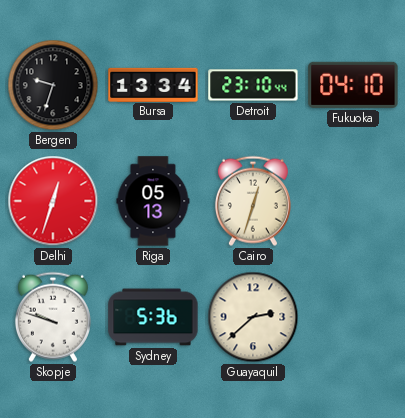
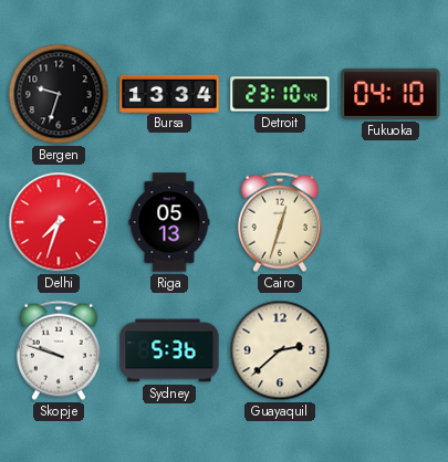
Delhi: 12:33 -> 7:33 (59, 222)
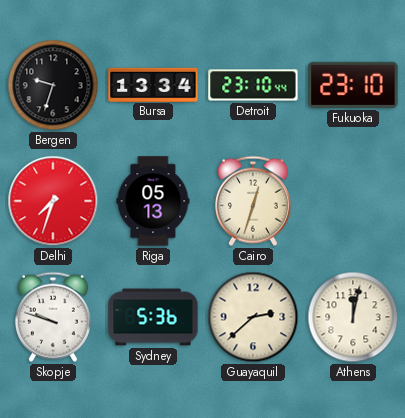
Fukuoka: 04:10 -> 23:10 (353, 85)
Athens: none -> 12:02 (353, 317)
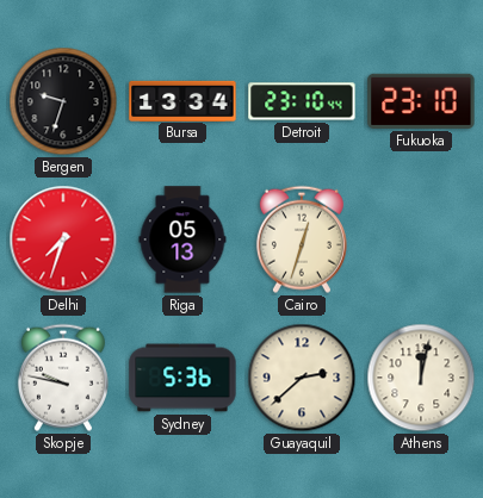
Skopje: 9:48 -> 9:47 (63, 378)
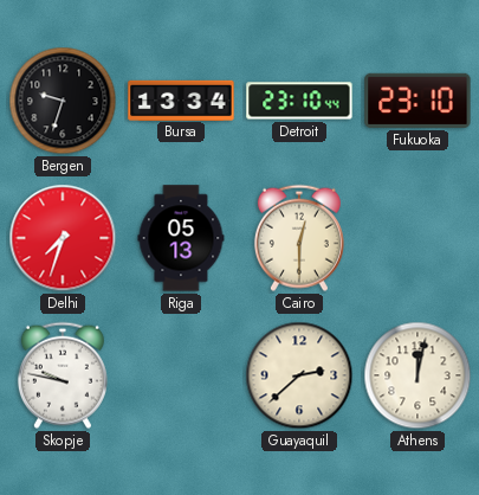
Cairo: 12:33 -> 12:30 (299, 238)
Sydney: 5:36 -> none (182, 378)
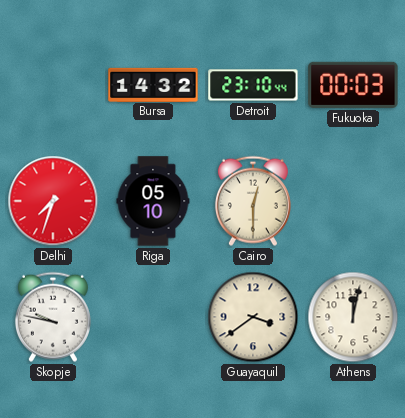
Bergen: 9:33 -> none (63, 101)
Bursa: 13:34 -> 14:32 (153, 84)
Fukuoka: 23:10 -> 00:03 (353, 85)
Riga: 05:13 -> 05:10 (153, 201)
Guayaquil: 2:38 -> 3:39 (253, 317)
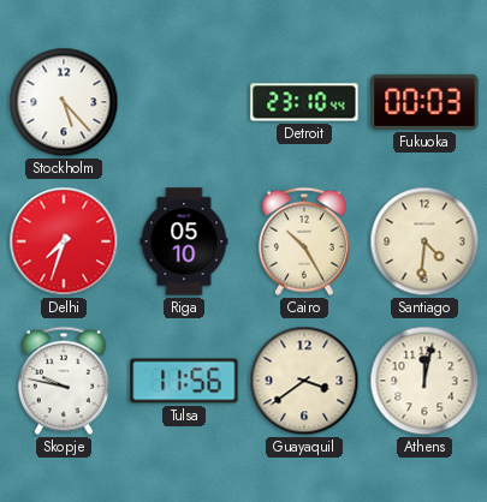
Stockholm: none -> 5:23 (64, 102)
Bursa: 14:32 -> none (153, 84)
Cairo: 12:30 -> 10:25 (304, 241)
Santiago: none -> 4:31 (424, 241)
Tulsa: none -> 11:56 (184, 381)
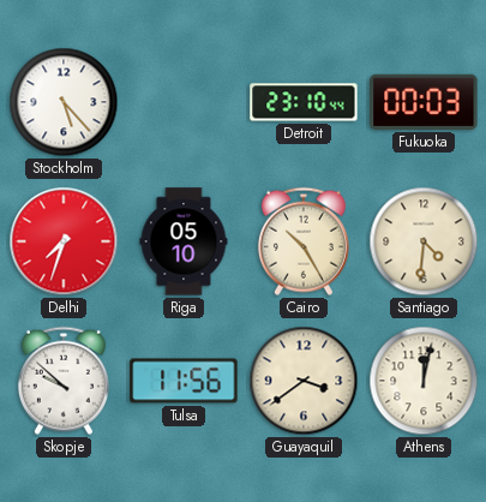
Skopje: 9:47 -> 9:52 (64, 381)
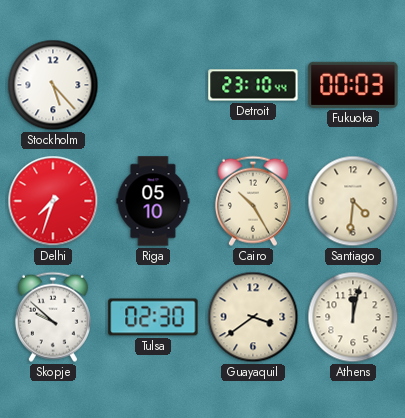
Tulsa: 11:56 -> 02:30 (153, 317)
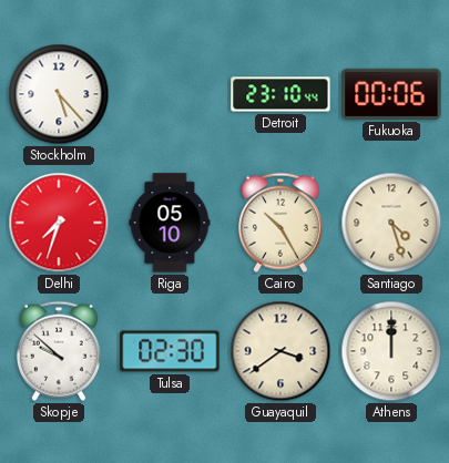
Fukuoka: 00:03 -> 00:06 (391, 94)
Santiago: 4:31 -> 4:27 (391, 223)
Athens: 12:02 -> 12:00 (391, 351)
